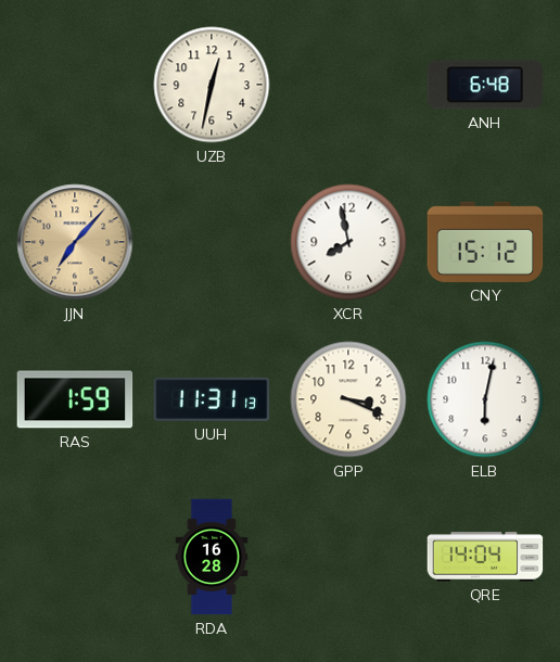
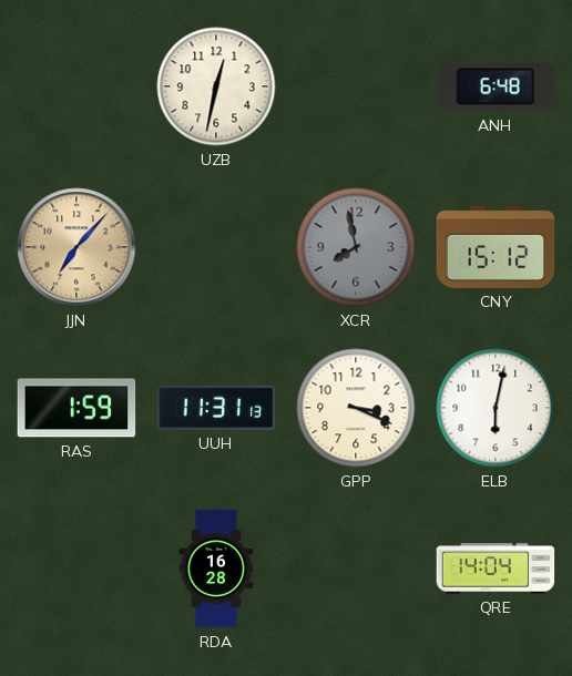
XCR dial: white -> grey (356, 247)
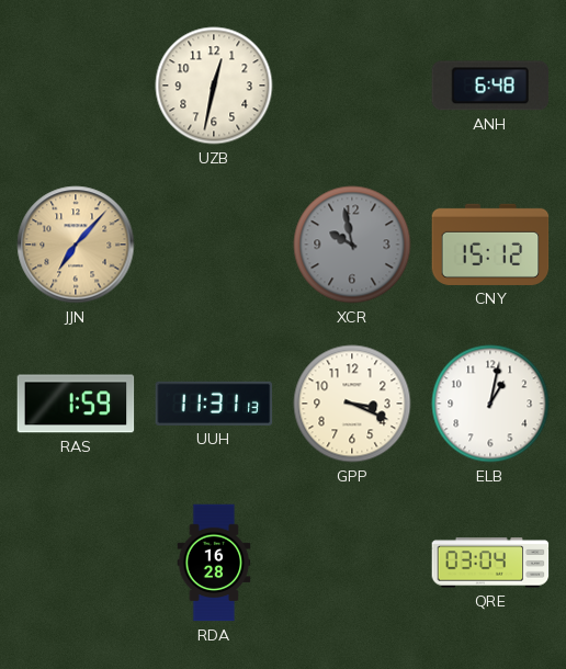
XCR: 7:58 -> 9:58 (352, 245)
ELB: 6:02 -> 1:02 (490, 404)
QRE: 14:04 -> 03:04 (490, 563)
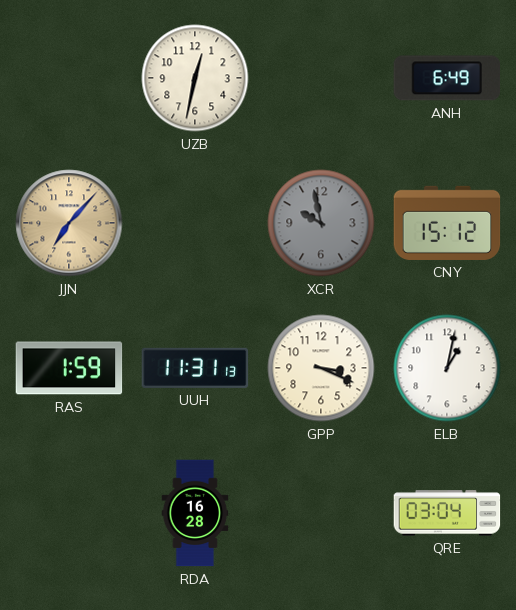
ANH: 6:48 -> 6:49 (447, 78)
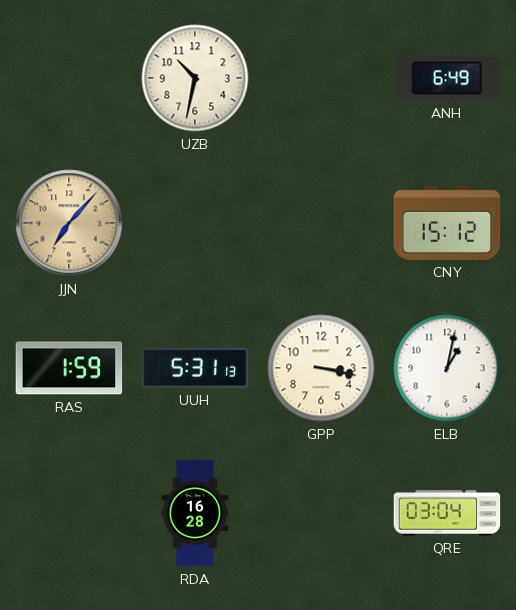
UZB: 12:32 -> 10:32 (195, 78)
XCR: 9:58 -> none (321, 223)
UUH: 11:31 -> 5:31 (195, 368)
GPP: 3:19 -> 3:17 (321, 368)
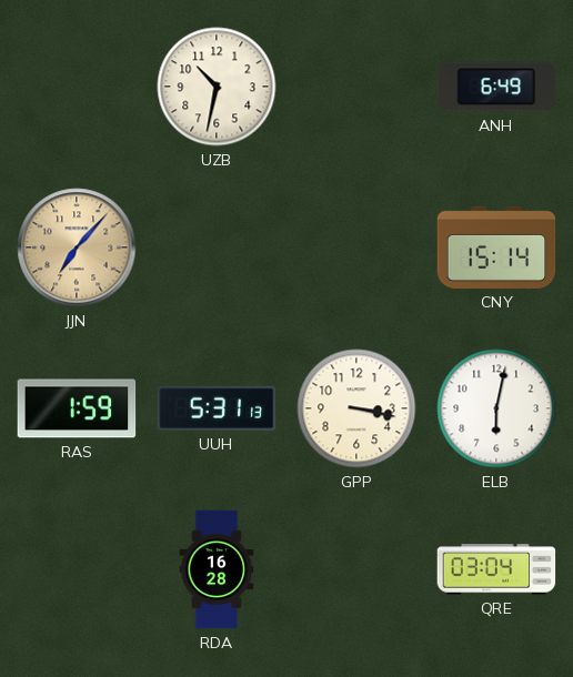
CNY: 15:12 -> 15:14 (496, 247)
ELB: 1:02 -> 6:02 (496, 408)
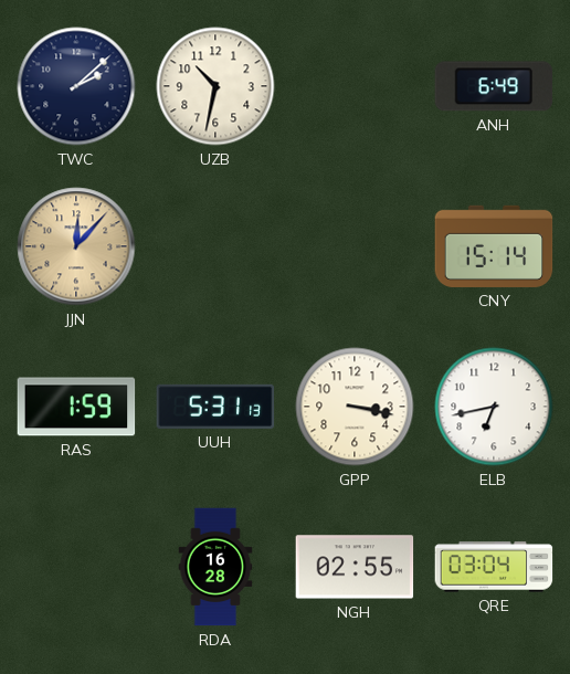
TWC: none -> 2:08 (76, 86)
JJN: 7:07 -> 12:07 (76, 246)
ELB: 6:02 -> 6:43 (494, 407)
NGH: none -> 02:55 (355, 567)
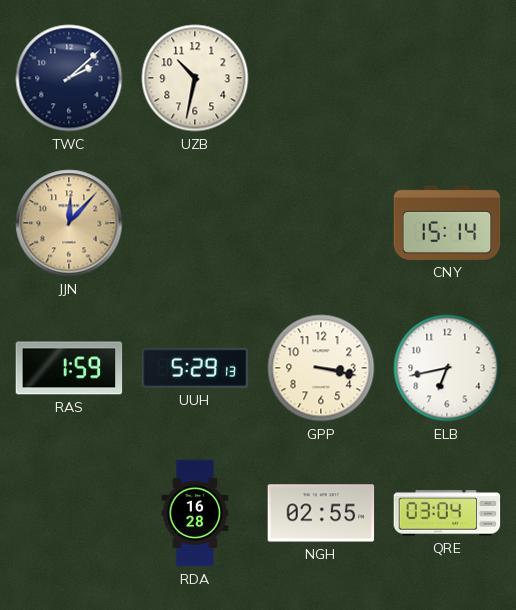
ANH: 6:49 -> none (494, 86)
UUH: 5:31 -> 5:29 (195, 368)
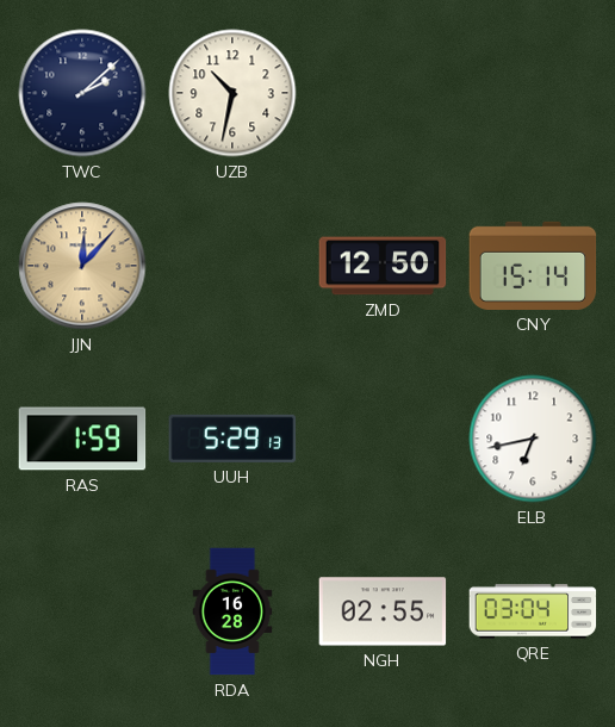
ZMD: none -> 12:50 (383, 266)
GPP: 3:17 -> none (321, 368)
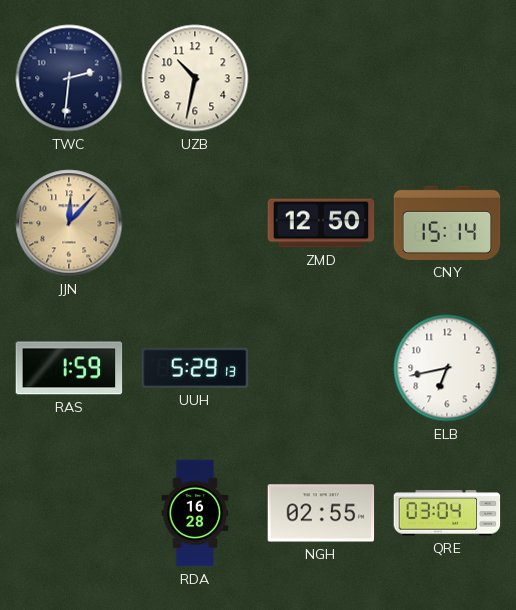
TWC: 2:08 -> 2:31 (69, 78)
